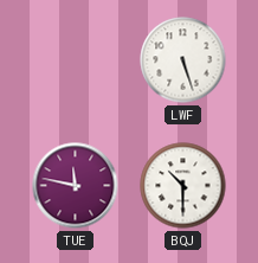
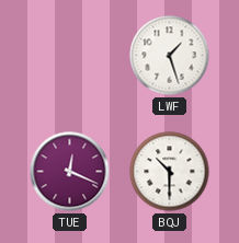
LWF: 5:27 -> 1:27 (170, 56)
TUE: 11:47 -> 12:19 (70, 172)
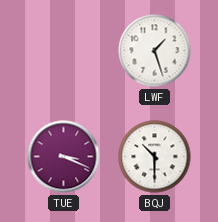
TUE: 12:19 -> 3:19 (64, 157)
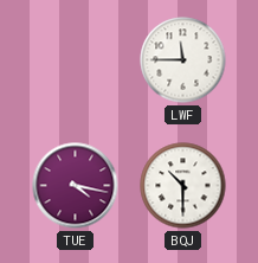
LWF: 1:27 -> 11:45 (183, 60)
TUE: 3:19 -> 4:17 (76, 186)
